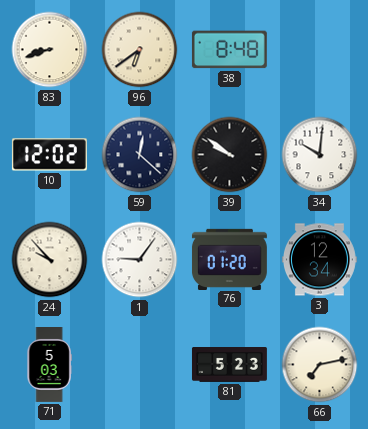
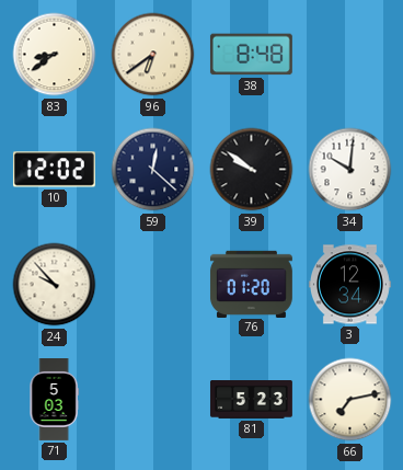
83: 8:42 -> 8:39 (55, 55)
1: 9:06 -> none (140, 260)
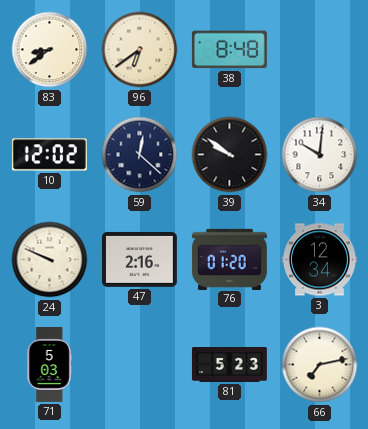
24: 9:53 -> 9:49 (50, 260)
47: none -> 2:16 (139, 259)
